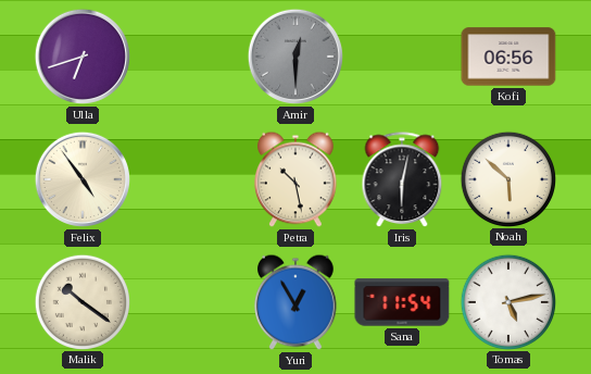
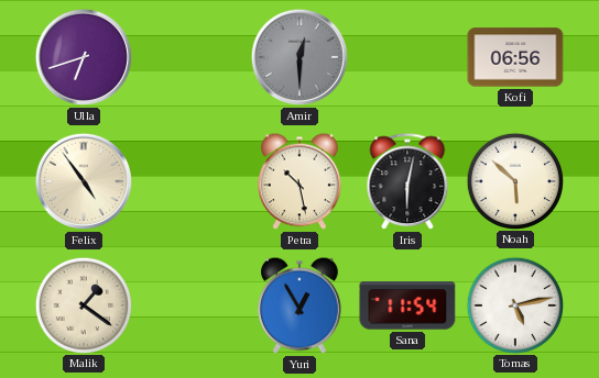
Malik: 10:21 -> 1:21 (83, 304)
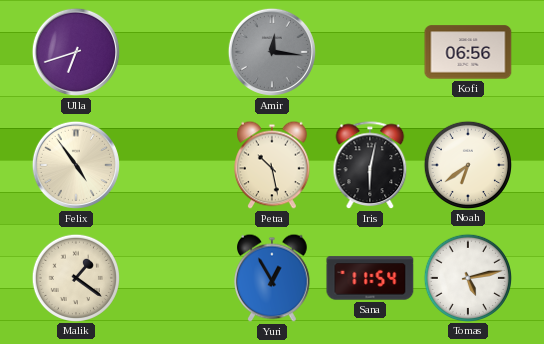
Amir: 12:30 -> 12:16 (272, 52)
Noah: 5:52 -> 6:39 (467, 164)
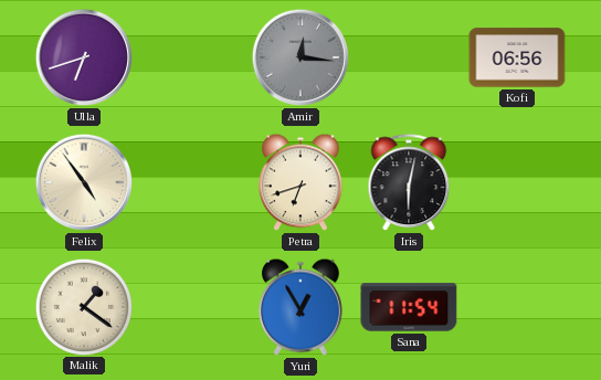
Petra: 10:28 -> 6:42 (302, 182)
Noah: 6:39 -> none (467, 164)
Tomas: 5:13 -> none (467, 277)
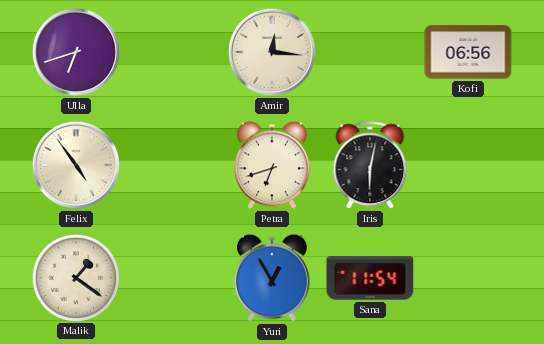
Amir dial: grey -> cream (272, 52)
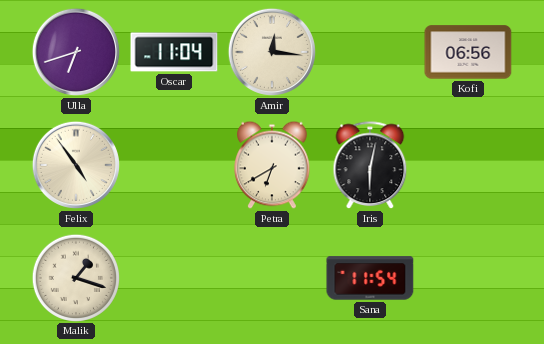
Oscar: none -> 11:04 (174, 52)
Petra: 6:42 -> 6:40 (273, 165)
Malik: 1:21 -> 1:18 (75, 277)
Yuri: 12:55 -> none (273, 278)
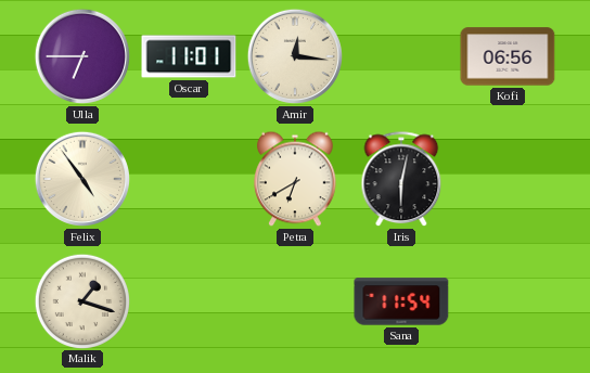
Ulla: 6:42 -> 6:45 (82, 56)
Oscar: 11:04 -> 11:01 (189, 56)
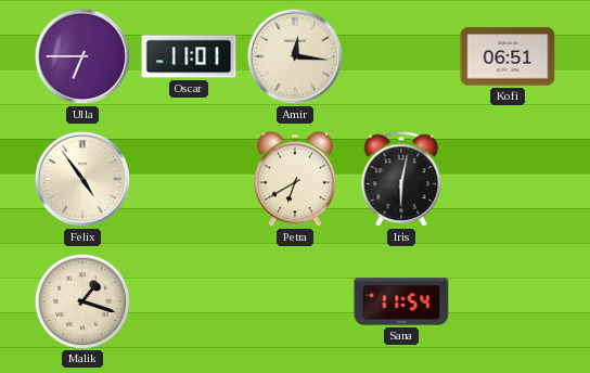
Kofi: 06:56 -> 06:51 (508, 56)
